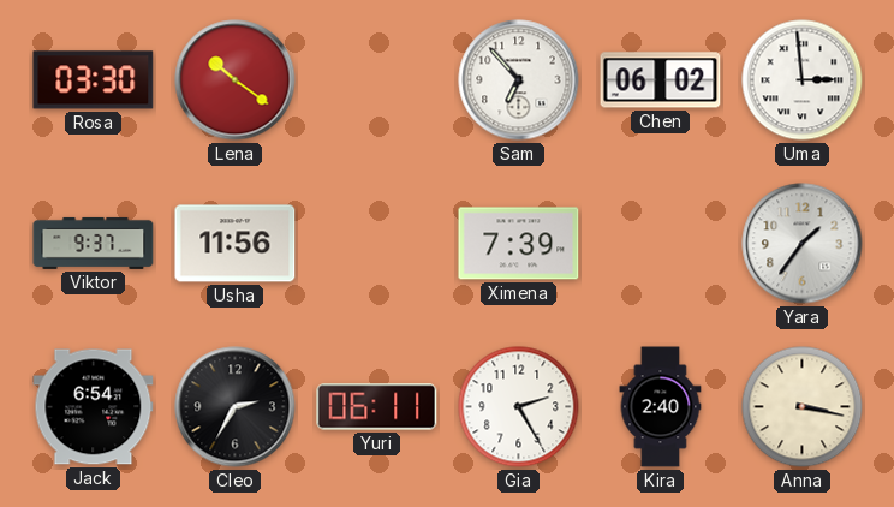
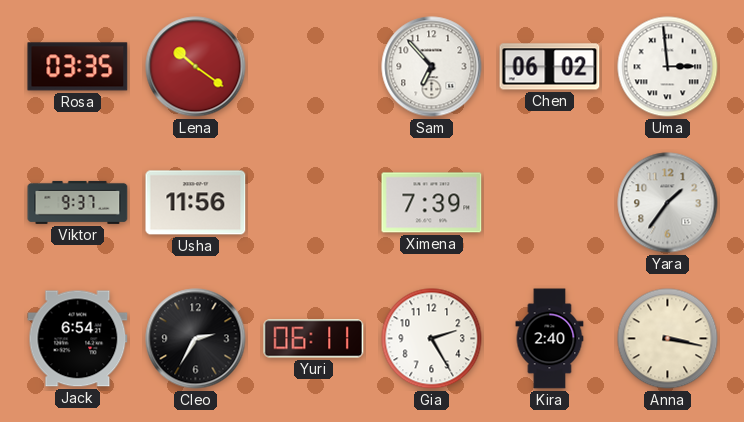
Rosa: 03:30 -> 03:35 (78, 67)
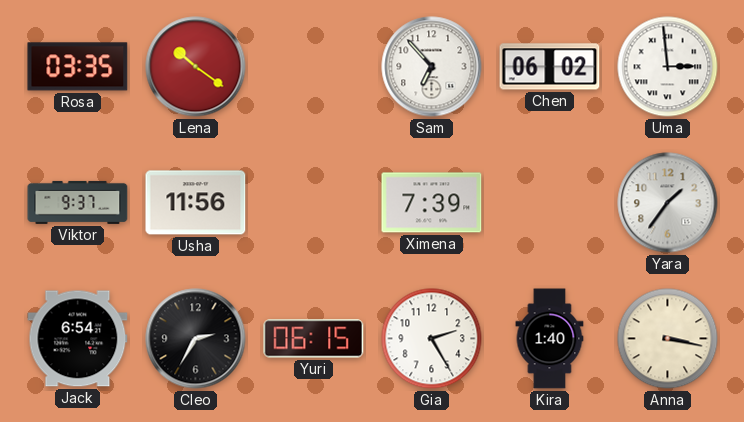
Yuri: 06:11 -> 06:15 (314, 339)
Kira: 2:40 -> 1:40 (550, 339)
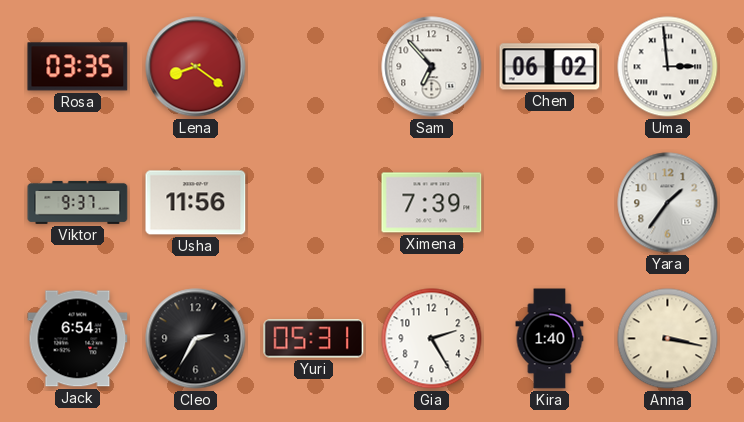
Lena: 10:21 -> 8:21 (196, 67)
Yuri: 06:15 -> 05:31 (314, 339)
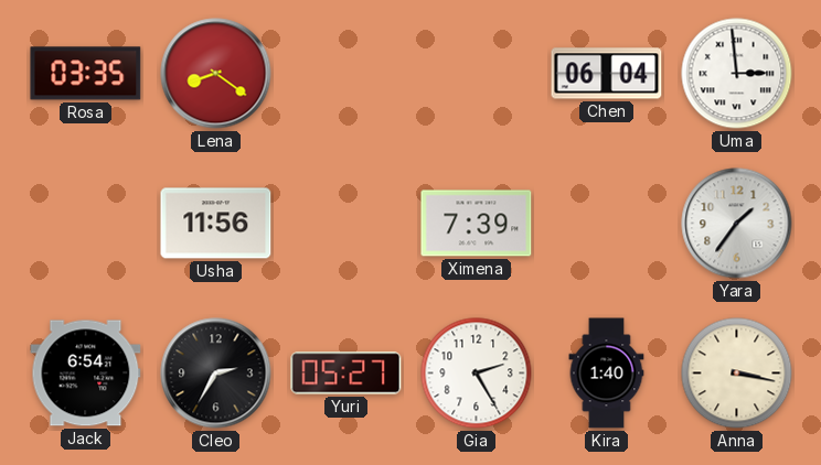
Sam: 6:53 -> none (432, 67)
Chen: 06:02 -> 06:04 (607, 74)
Viktor: 9:37 -> none (78, 202)
Yuri: 05:31 -> 05:27 (346, 374)
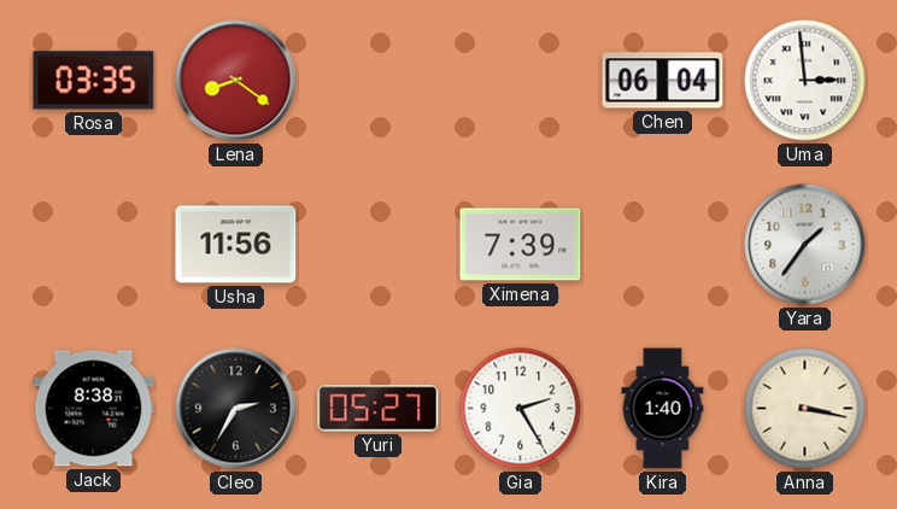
Jack: 6:54 -> 8:38 (94, 409)
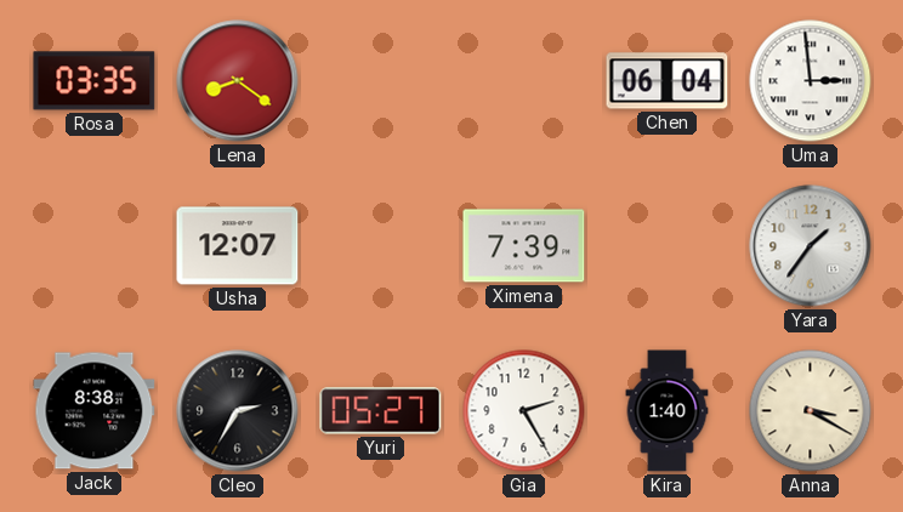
Usha: 11:56 -> 12:07 (238, 246)
Anna: 3:17 -> 3:20 (811, 411)
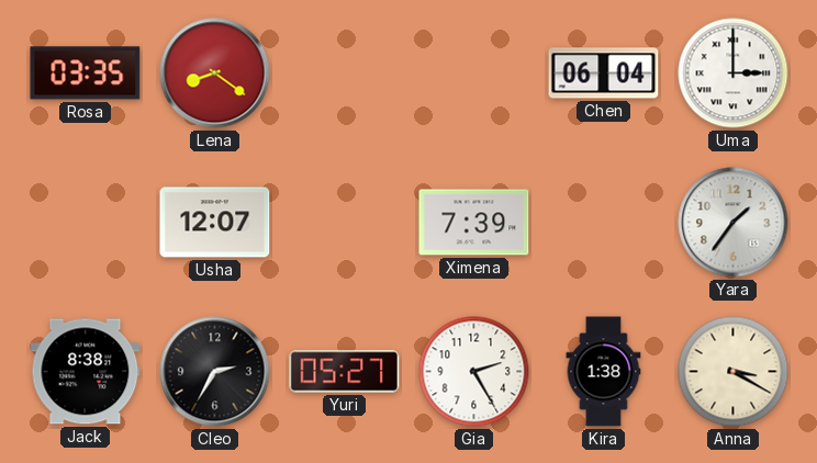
Uma: 2:59 -> 3:00 (734, 74)
Kira: 1:40 -> 1:38 (604, 372)
